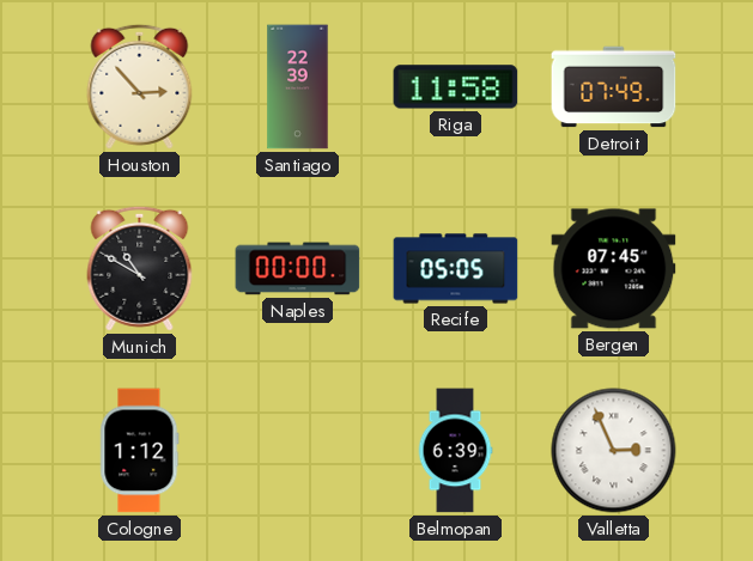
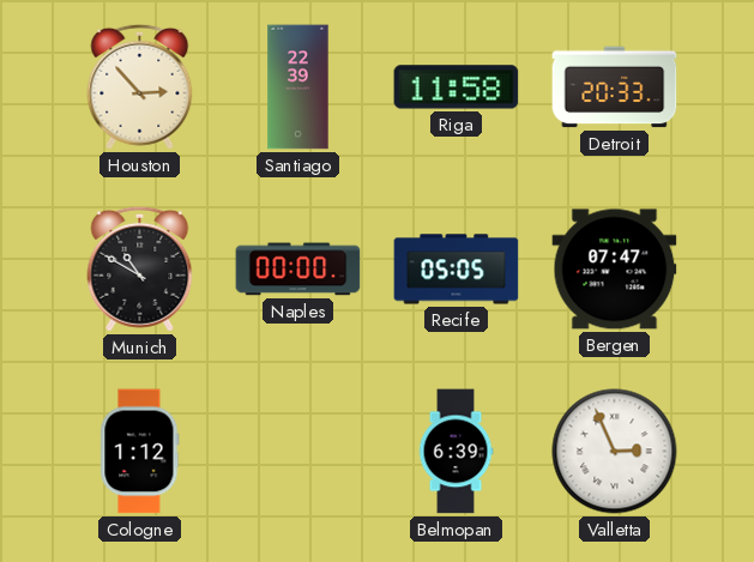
Detroit: 07:49 -> 20:33 (615, 87)
Bergen: 07:45 -> 07:47 (615, 270)
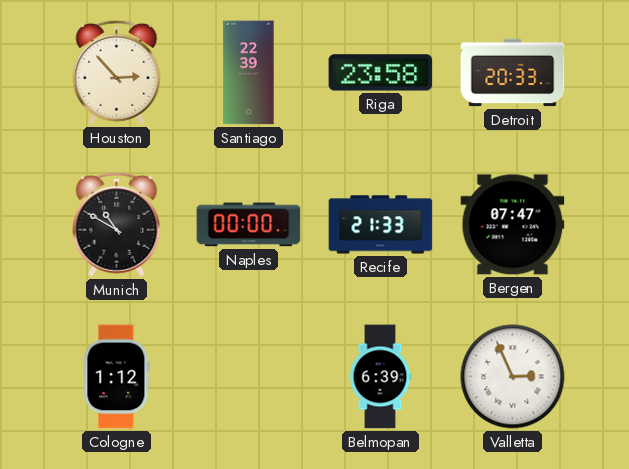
Riga: 11:58 -> 23:58 (381, 73)
Recife: 05:05 -> 21:33 (381, 225)
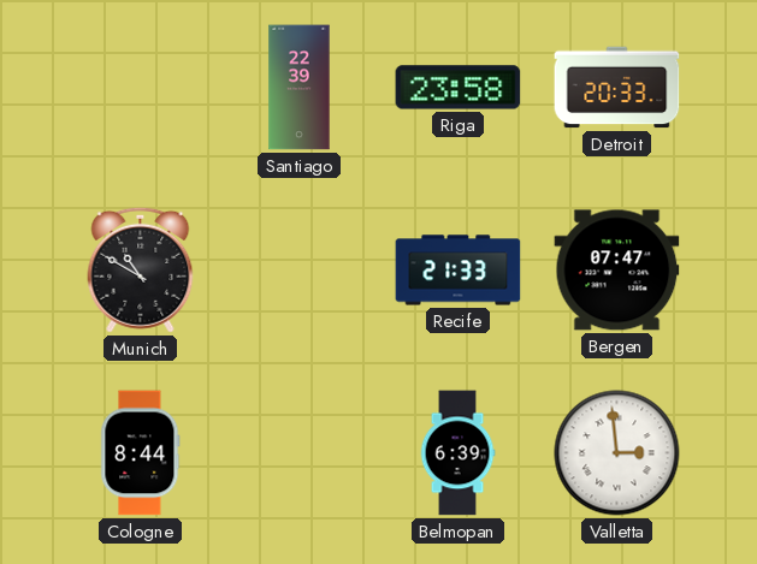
Houston: 2:53 -> none (117, 72)
Naples: 00:00 -> none (249, 225)
Cologne: 1:12 -> 8:44 (141, 453)
Valletta: 2:56 -> 2:59 (617, 453)
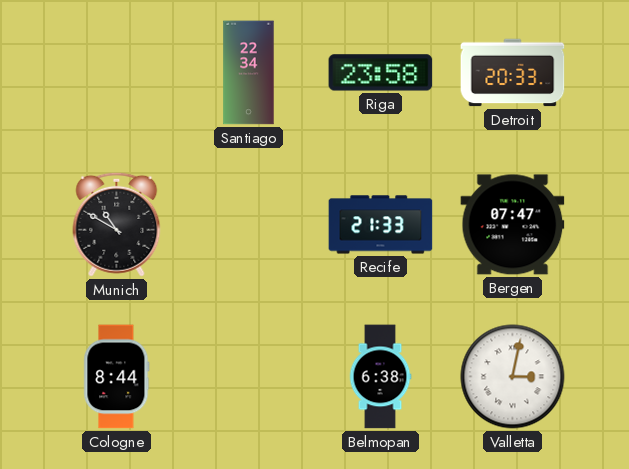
Santiago: 22:39 -> 22:34 (249, 73)
Belmopan: 6:39 -> 6:38 (380, 377)
Valletta: 2:59 -> 3:02 (513, 377)
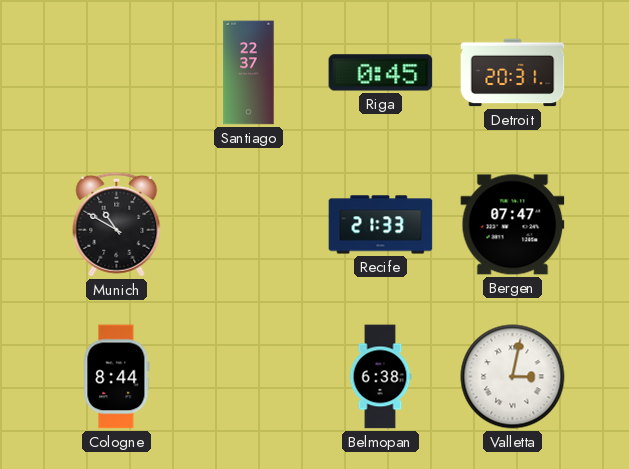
Santiago: 22:34 -> 22:37 (249, 73)
Riga: 23:58 -> 0:45 (381, 73)
Detroit: 20:33 -> 20:31 (513, 73)
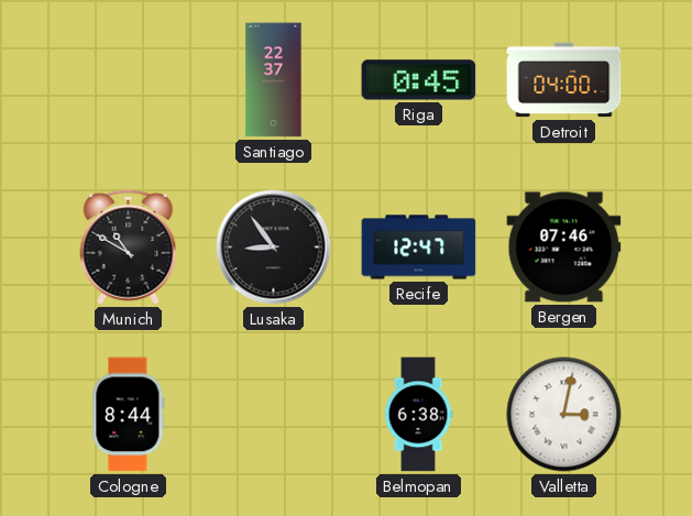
Detroit: 20:31 -> 04:00 (564, 80)
Lusaka: none -> 8:54 (274, 248)
Recife: 21:33 -> 12:47 (419, 248)
Bergen: 07:47 -> 07:46 (564, 248)
